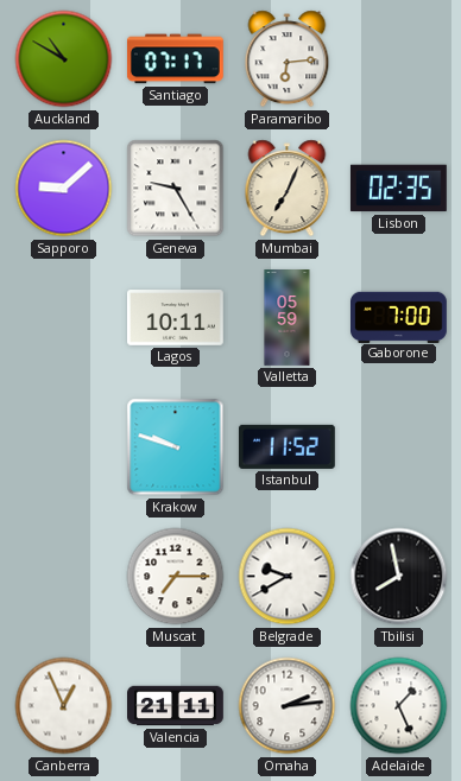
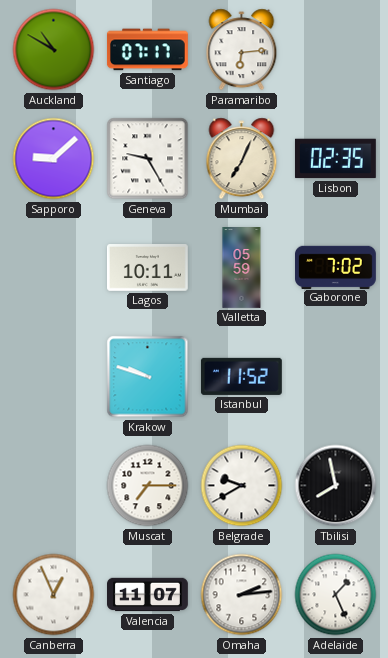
Gaborone: 7:00 -> 7:02 (336, 267)
Valencia: 21:11 -> 11:07 (148, 595)
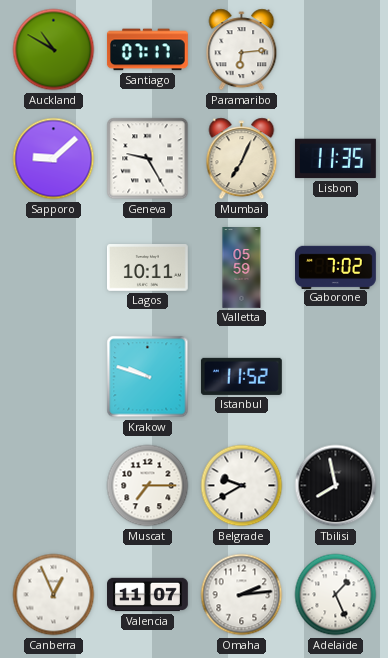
Lisbon: 02:35 -> 11:35 (335, 159)
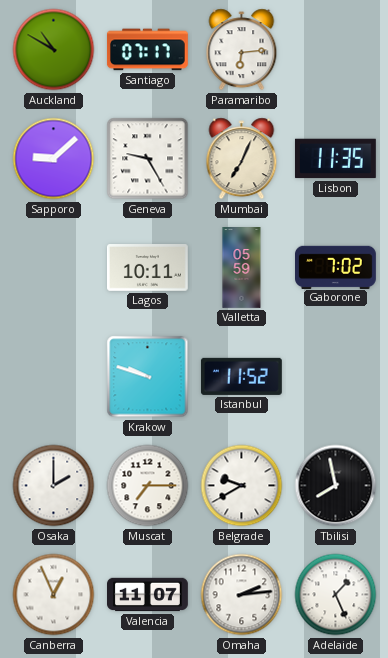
Osaka: none -> 2:00 (54, 486)
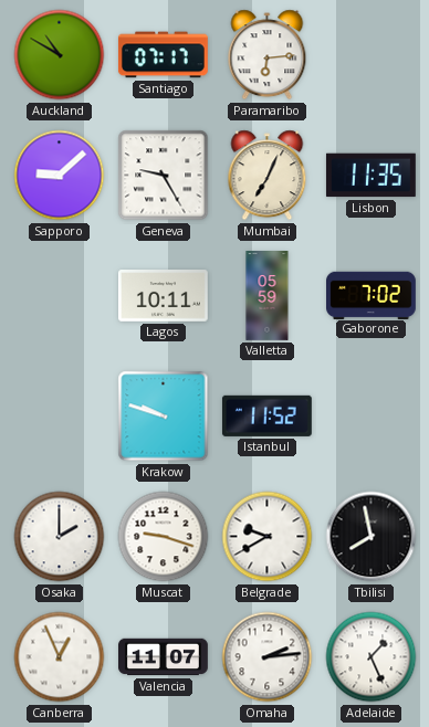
Muscat: 7:15 -> 9:18 (164, 537)
